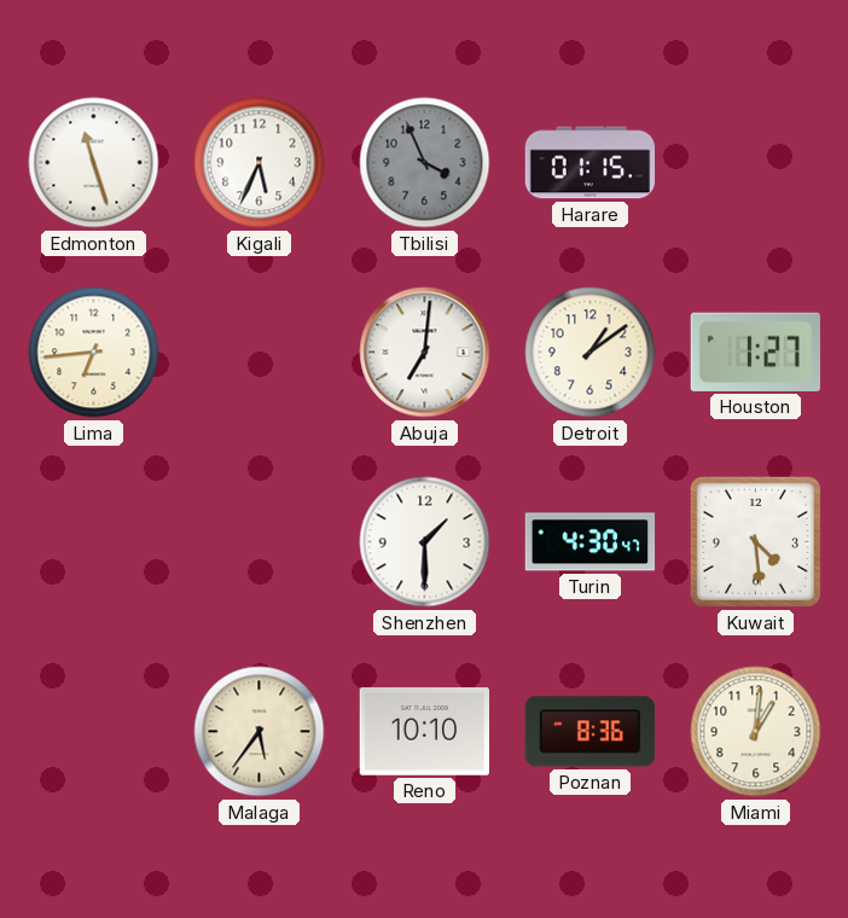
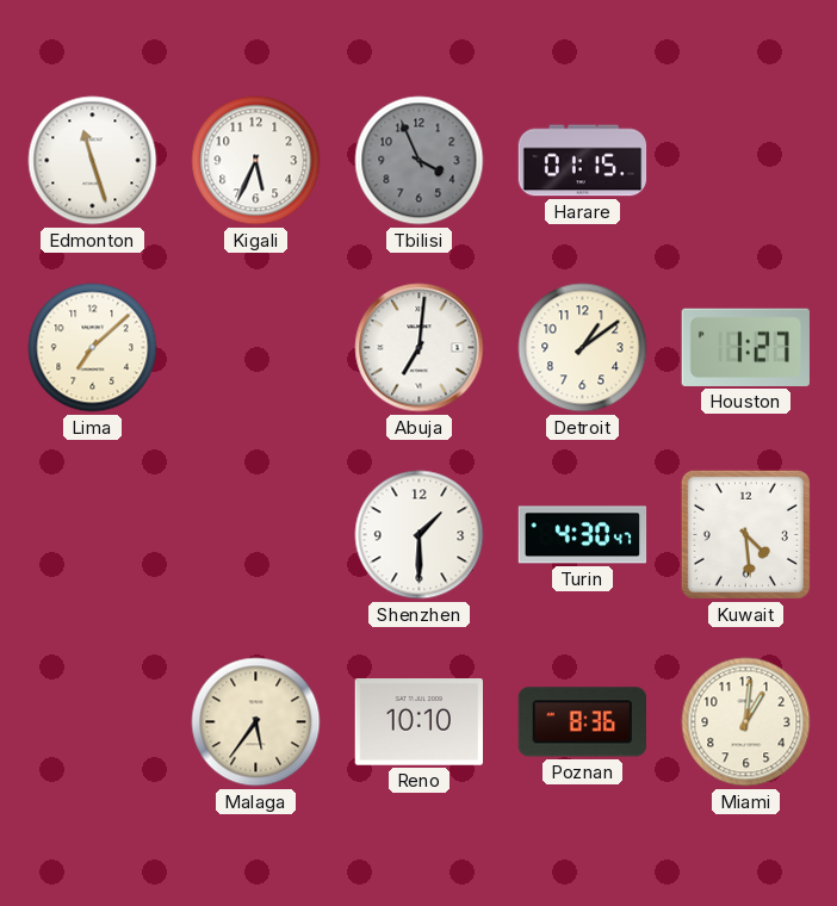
Lima: 6:44 -> 7:08 (93, 348)
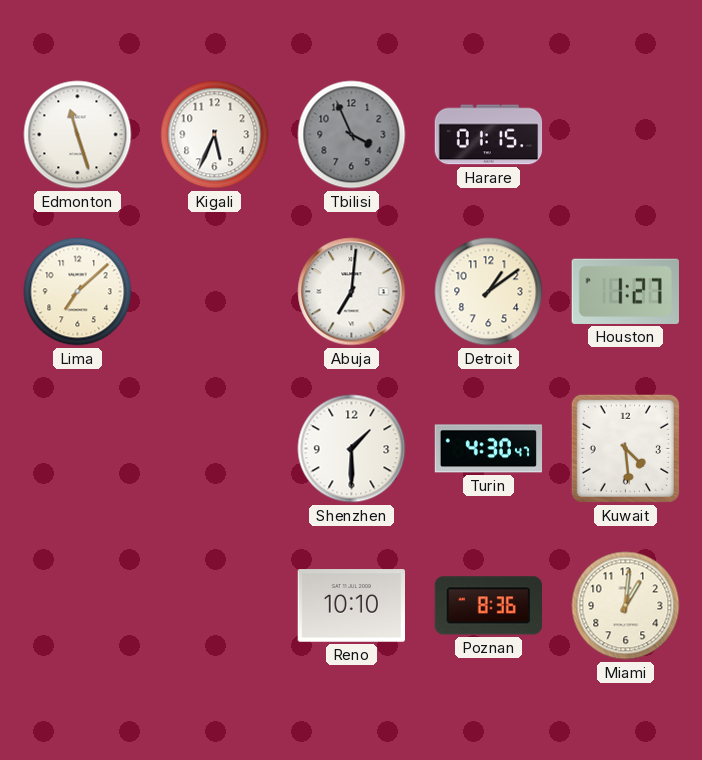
Malaga: 5:36 -> none (256, 722)
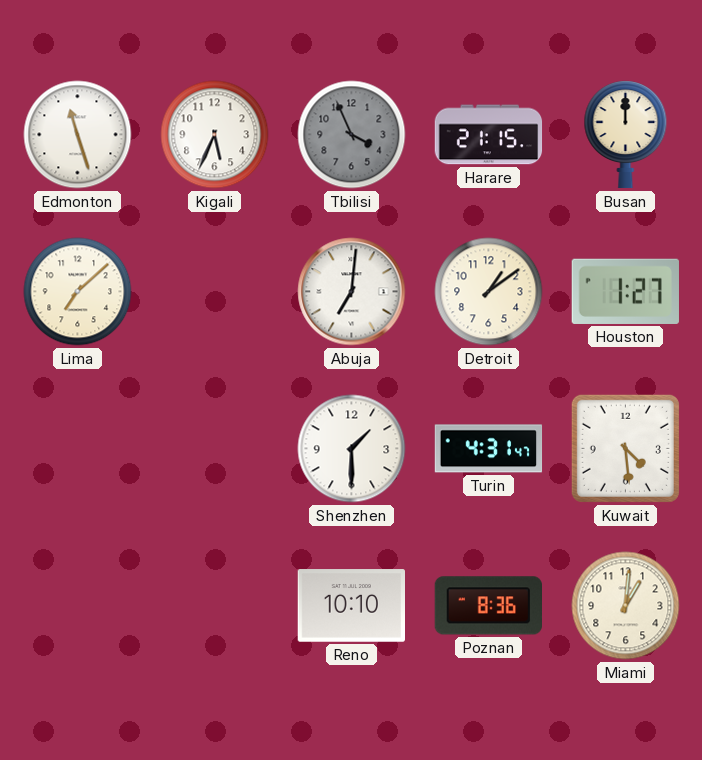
Harare: 01:15 -> 21:15 (489, 135)
Busan: none -> 12:00 (626, 135)
Turin: 4:30 -> 4:31 (489, 449)
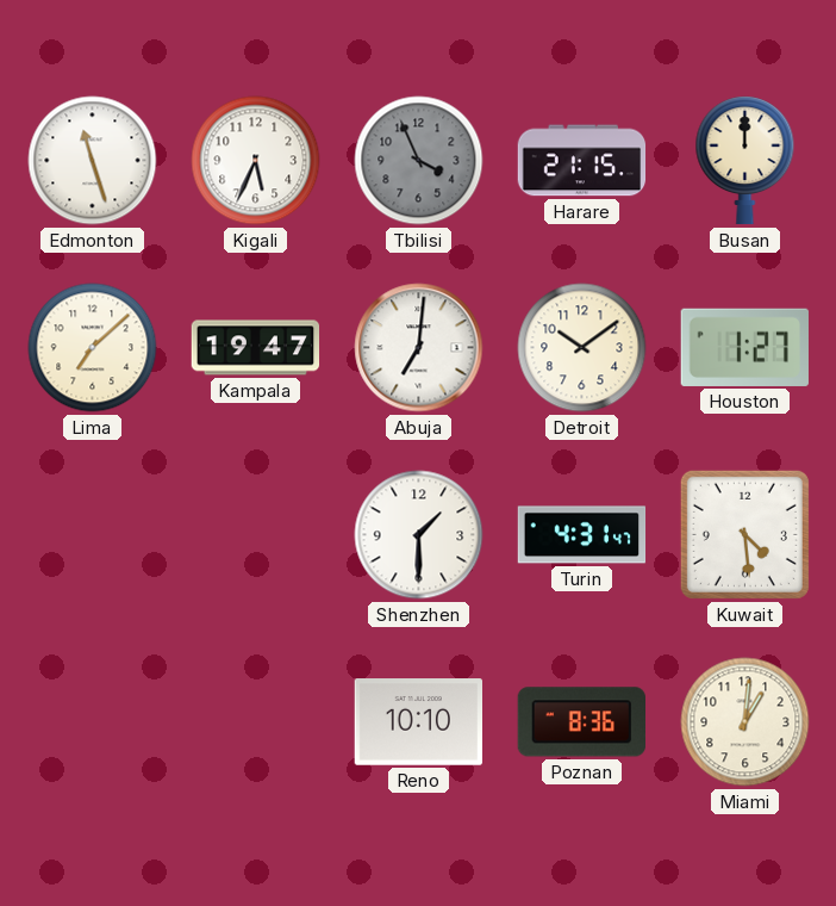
Kampala: none -> 19:47 (256, 348)
Detroit: 1:09 -> 10:09 (582, 348)
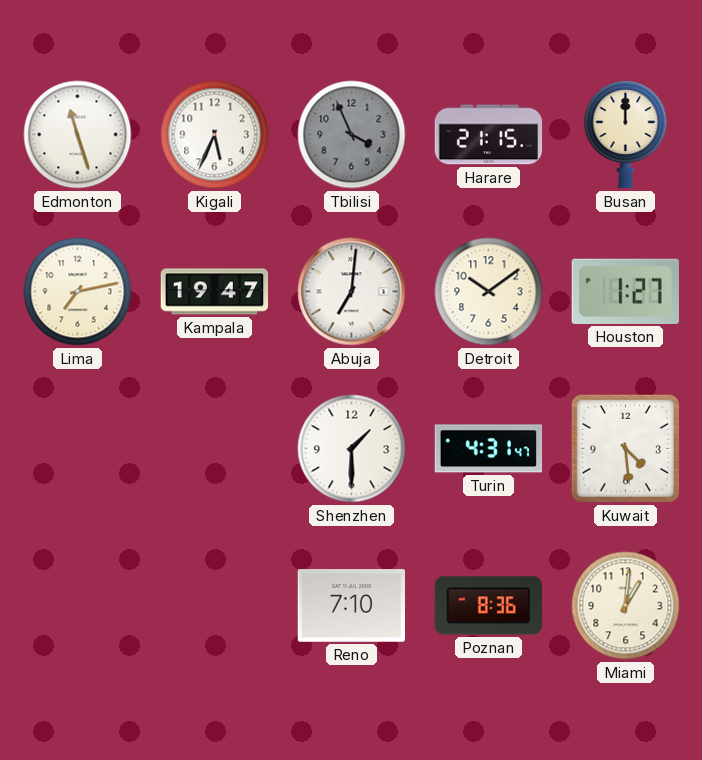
Lima: 7:08 -> 7:13 (78, 292)
Reno: 10:10 -> 7:10 (352, 606)
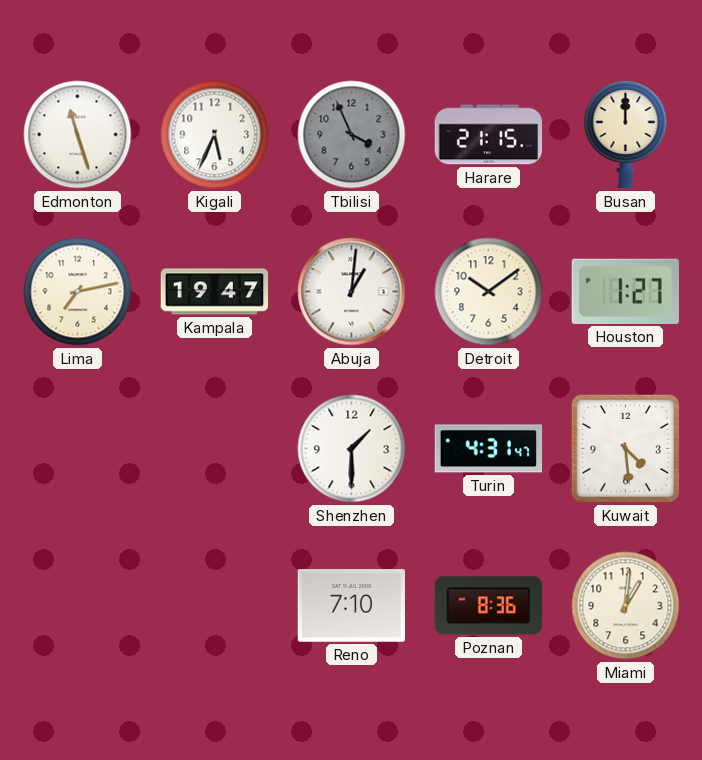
Abuja: 7:01 -> 1:01 (352, 292)
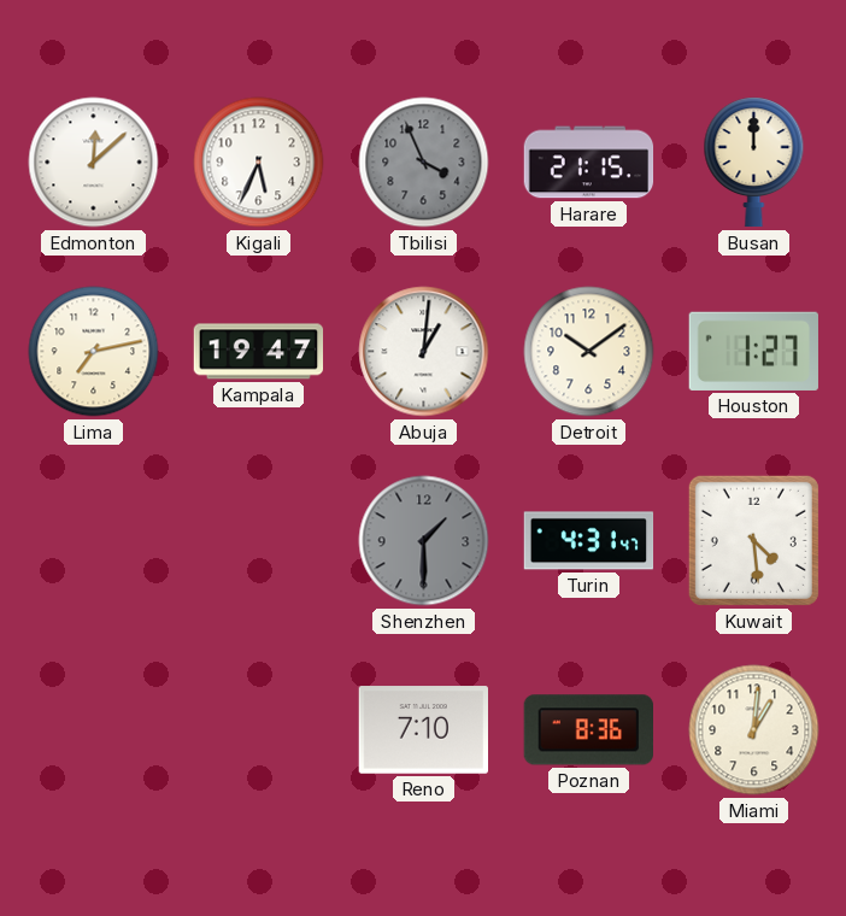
Edmonton: 11:27 -> 12:08 (94, 163)
Shenzhen dial: white -> grey (424, 541)
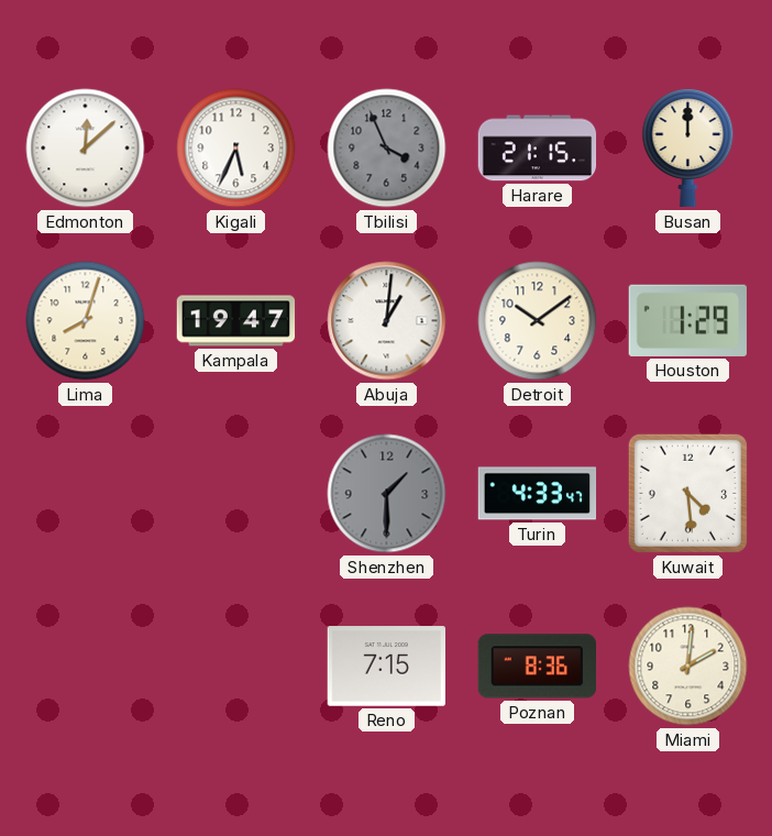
Lima: 7:13 -> 8:03 (86, 321)
Houston: 1:27 -> 1:29 (687, 320)
Turin: 4:31 -> 4:33 (538, 494)
Reno: 7:10 -> 7:15 (387, 667)
Miami: 1:01 -> 2:01 (688, 667)
